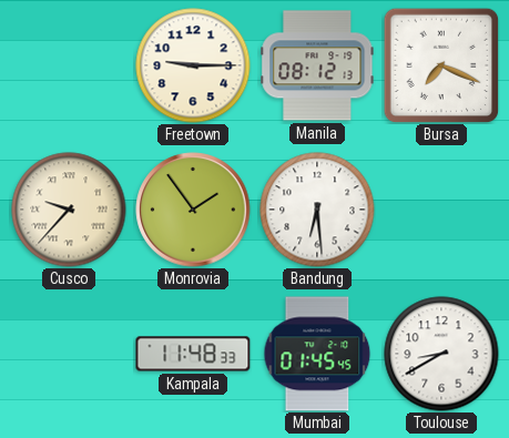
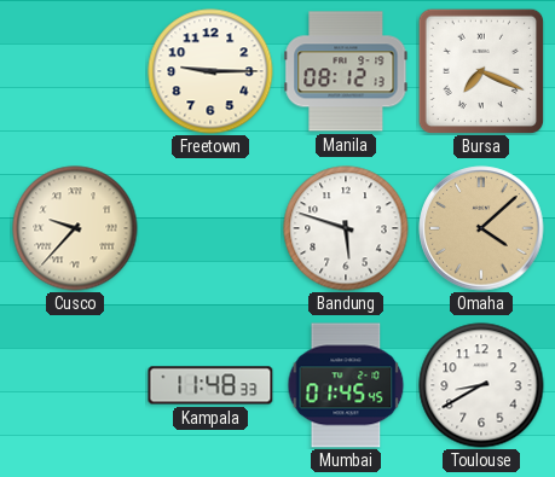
Monrovia: 1:54 -> none (193, 210)
Bandung: 6:29 -> 5:48 (346, 228)
Omaha: none -> 4:08 (481, 228)
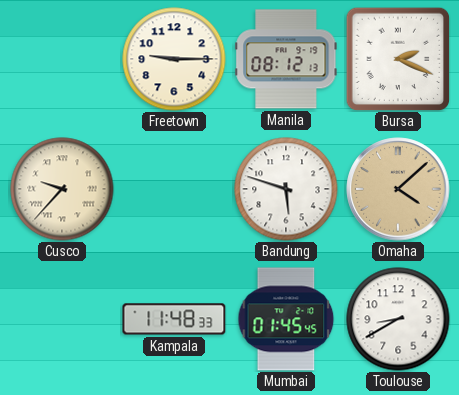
Bursa: 7:19 -> 2:19 (398, 59)
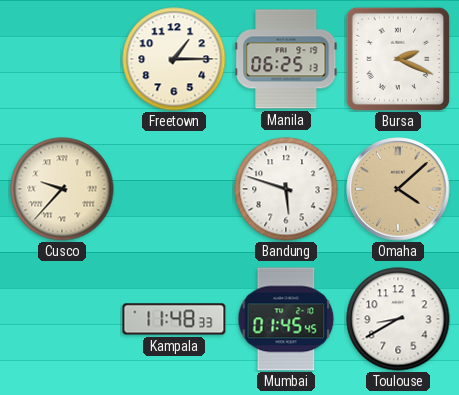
Freetown: 9:15 -> 1:15 (174, 59)
Manila: 08:12 -> 06:25 (286, 59)
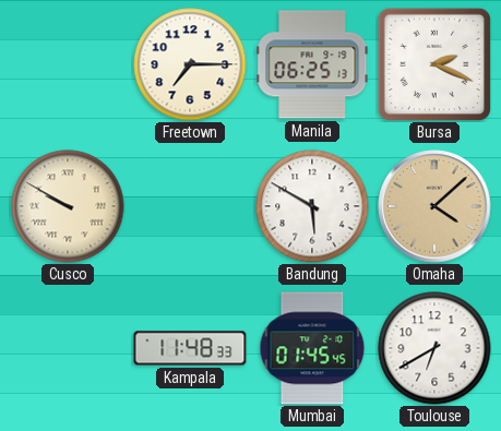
Freetown: 1:15 -> 7:15 (190, 64)
Cusco: 9:37 -> 9:50 (68, 206)
Bandung: 5:48 -> 5:50 (312, 206)
Toulouse: 8:40 -> 6:40 (434, 348)
